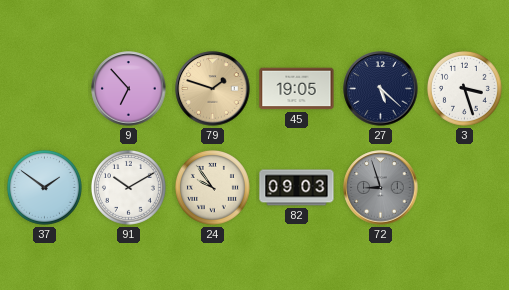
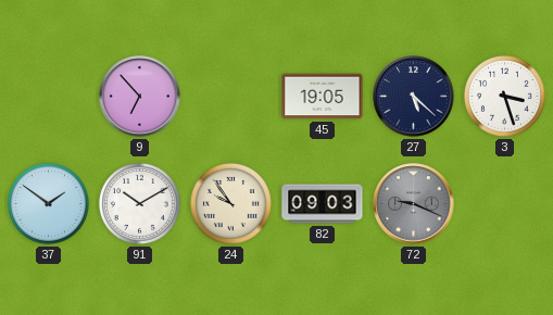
79: 1:48 -> none (213, 89)
72: 8:57 -> 9:19 (414, 204)
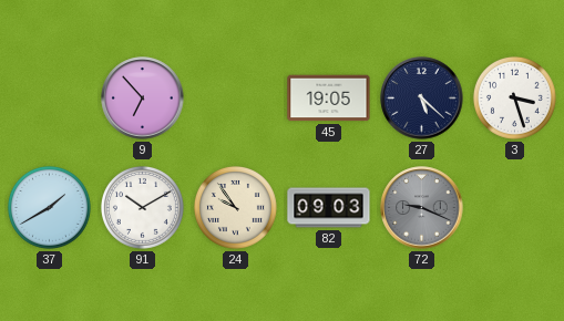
37: 1:51 -> 1:40 (49, 207)
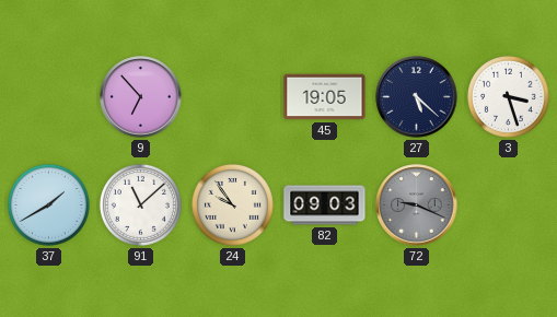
91: 10:10 -> 11:08 (140, 204)
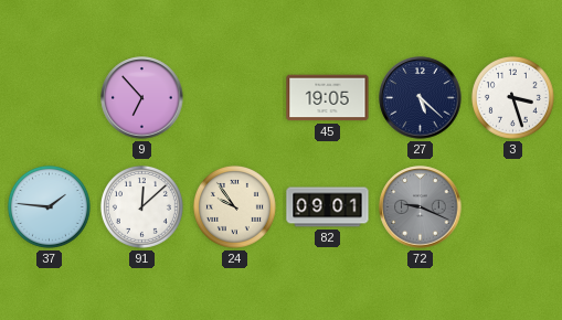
37: 1:40 -> 1:46 (49, 206)
91: 11:08 -> 12:08 (141, 206)
82: 09:03 -> 09:01 (328, 207)
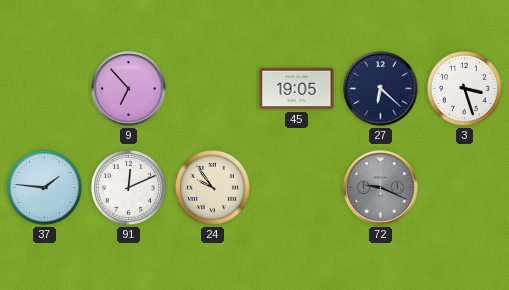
27: 5:22 -> 6:22 (381, 89)
91: 12:08 -> 12:11 (128, 187)
82: 09:01 -> none (328, 207)
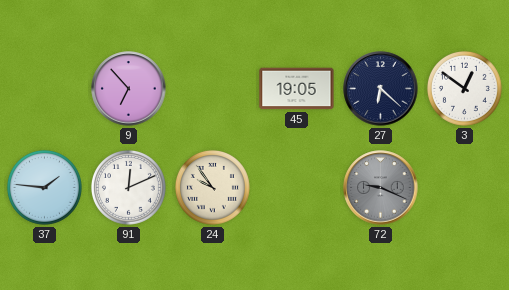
3: 3:27 -> 12:51 (464, 88)
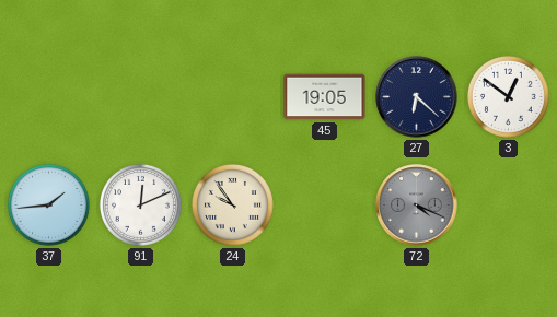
9: 6:53 -> none (129, 89)
37: 1:46 -> 1:44 (48, 204)
72: 9:19 -> 4:19 (417, 206)
